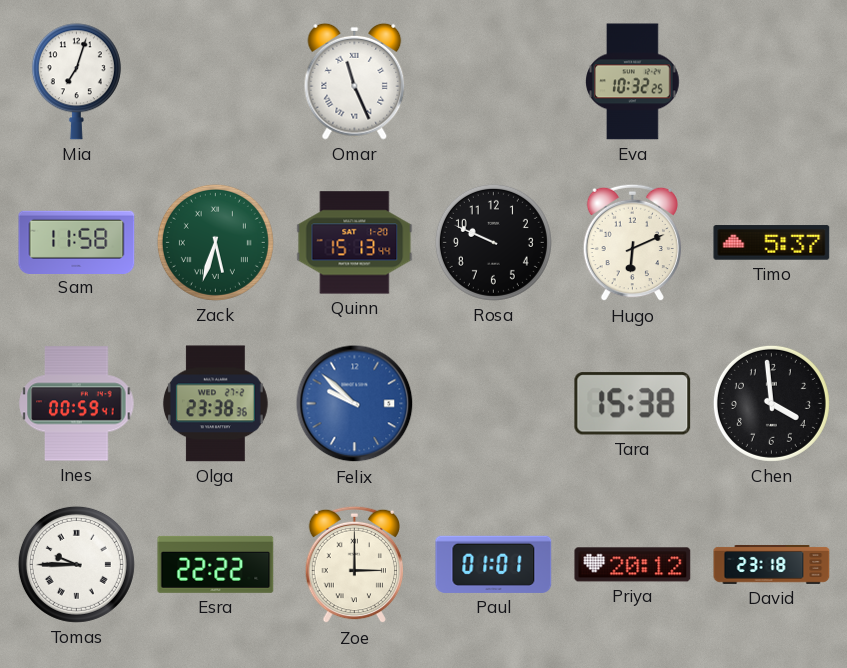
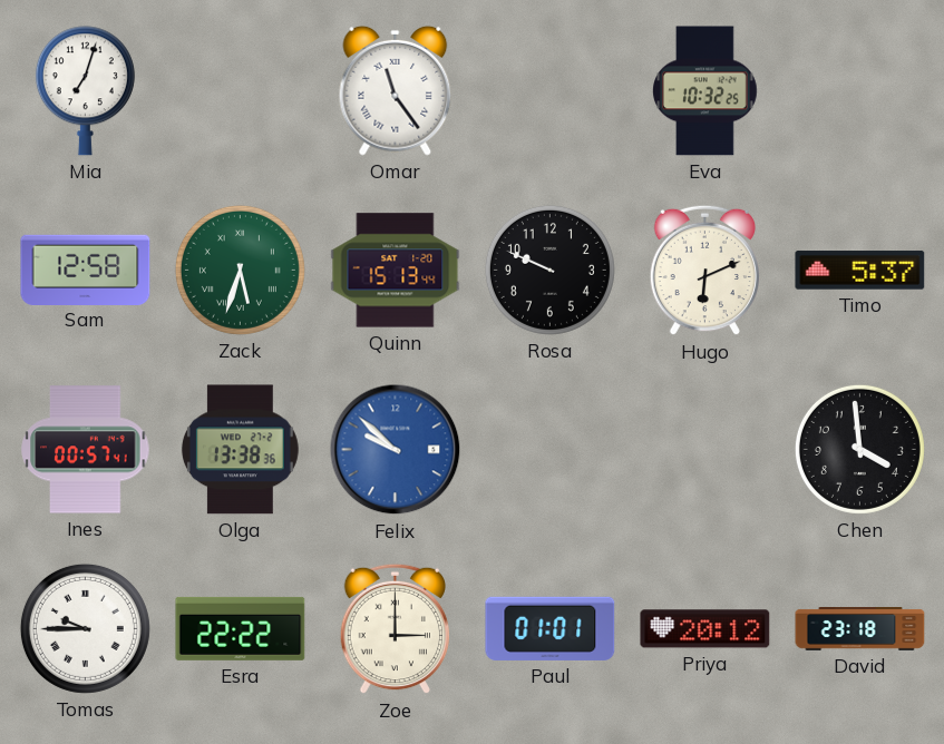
Omar: 11:26 -> 11:24 (396, 90)
Sam: 11:58 -> 12:58 (86, 270)
Ines: 00:59 -> 00:57 (86, 450)
Olga: 23:38 -> 13:38 (240, 450)
Tara: 15:38 -> none (633, 404)
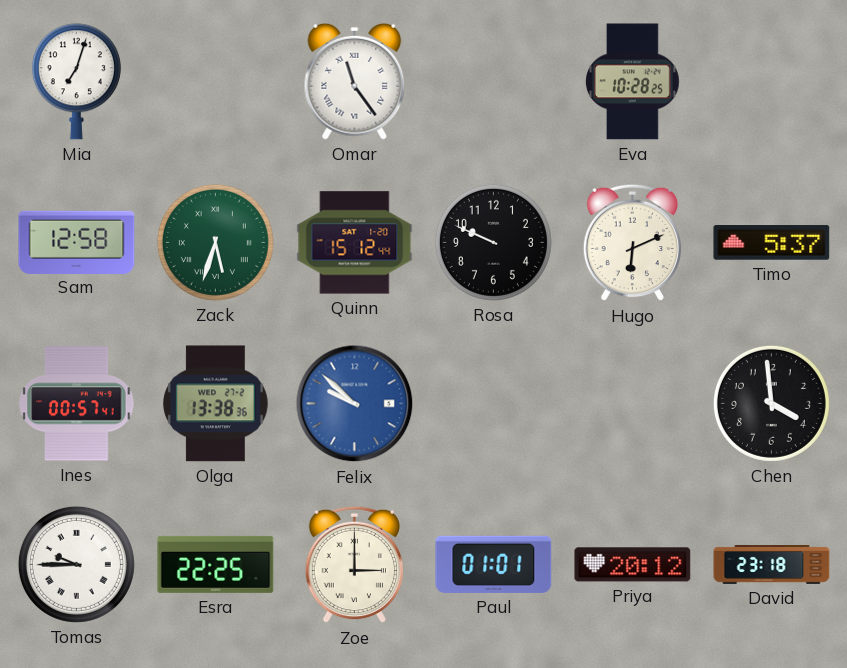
Eva: 10:32 -> 10:28 (633, 82)
Quinn: 15:13 -> 15:12 (355, 243)
Esra: 22:22 -> 22:25 (216, 564)
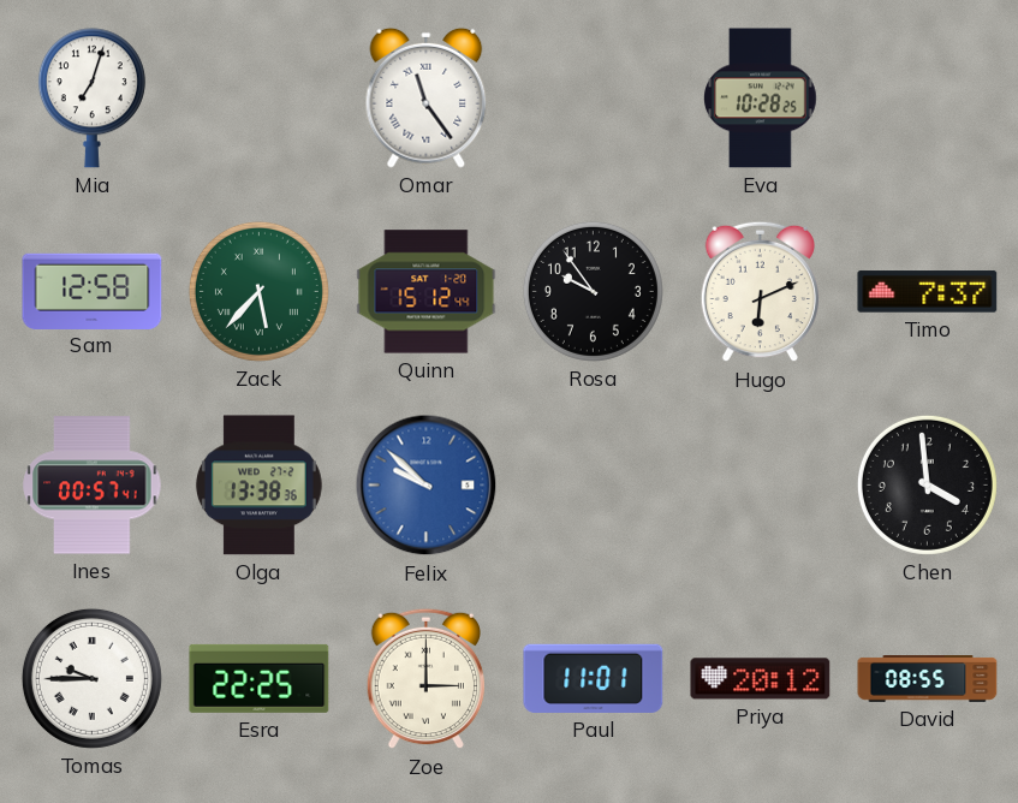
Zack: 5:33 -> 5:37 (258, 291)
Rosa: 9:49 -> 9:54 (593, 291)
Timo: 5:37 -> 7:37 (928, 292)
Paul: 01:01 -> 11:01 (594, 678)
David: 23:18 -> 08:55 (928, 679)
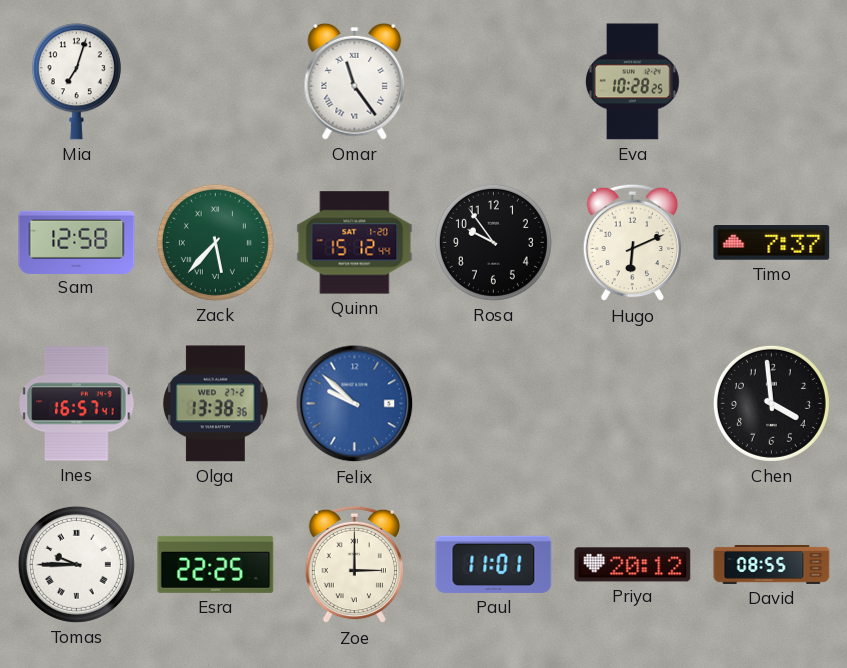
Ines: 00:57 -> 16:57 (77, 404)
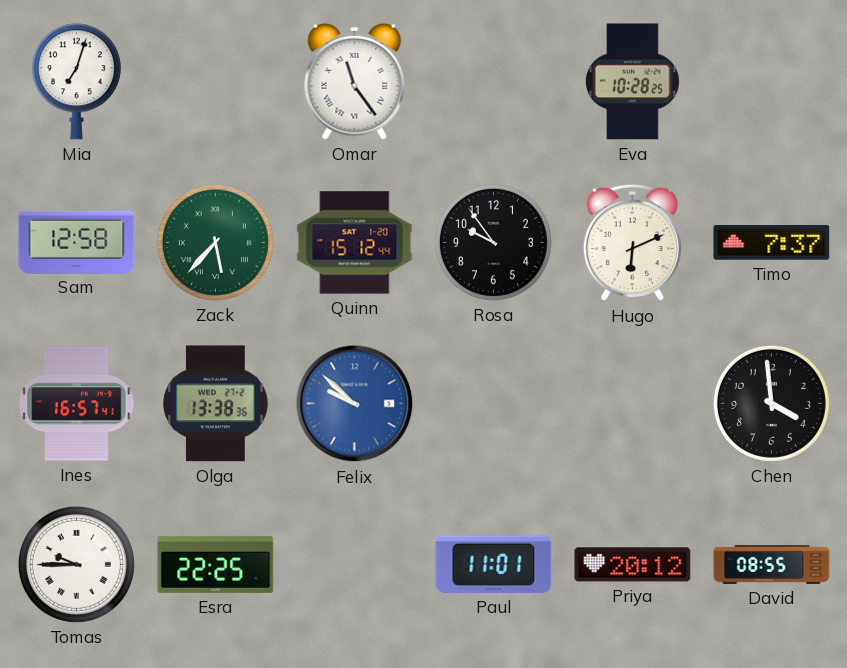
Zoe: 3:00 -> none (354, 565)
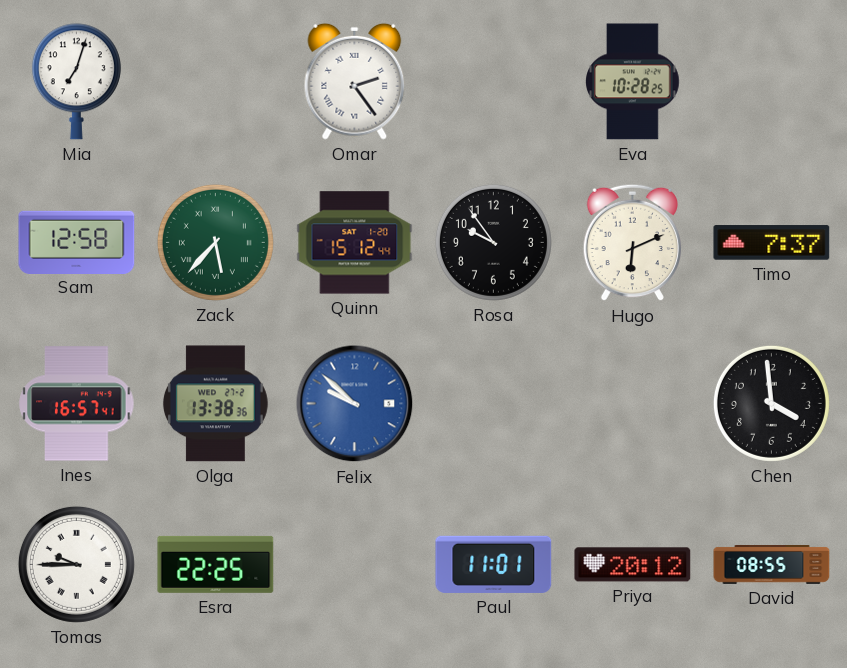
Omar: 11:24 -> 2:24 (355, 81)
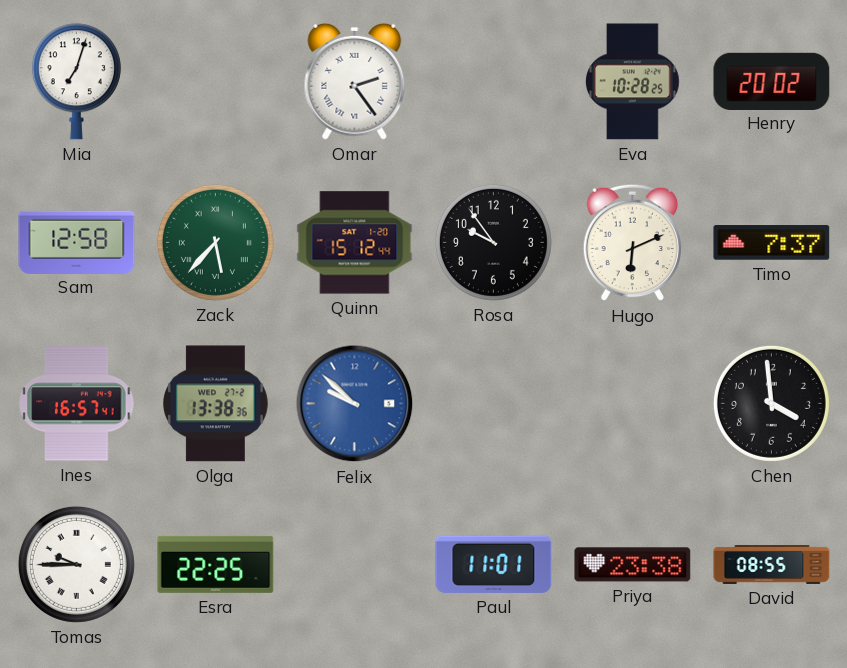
Henry: none -> 20:02 (772, 81)
Priya: 20:12 -> 23:38 (633, 565)
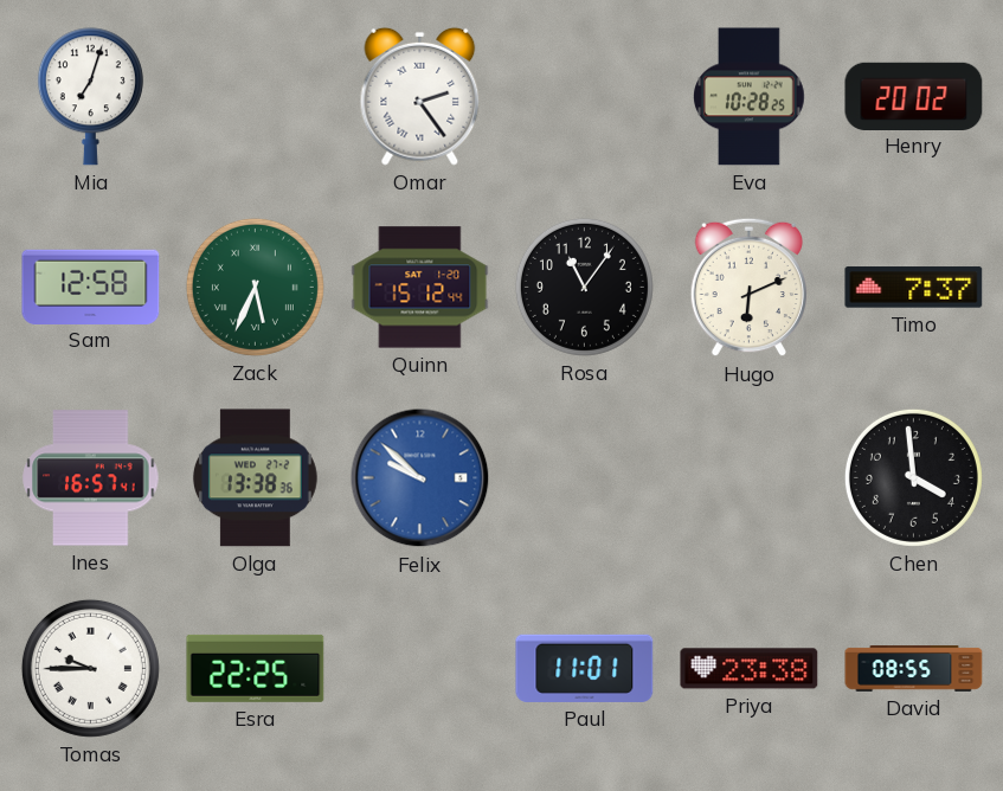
Zack: 5:37 -> 5:34 (255, 287)
Rosa: 9:54 -> 11:06 (584, 287)
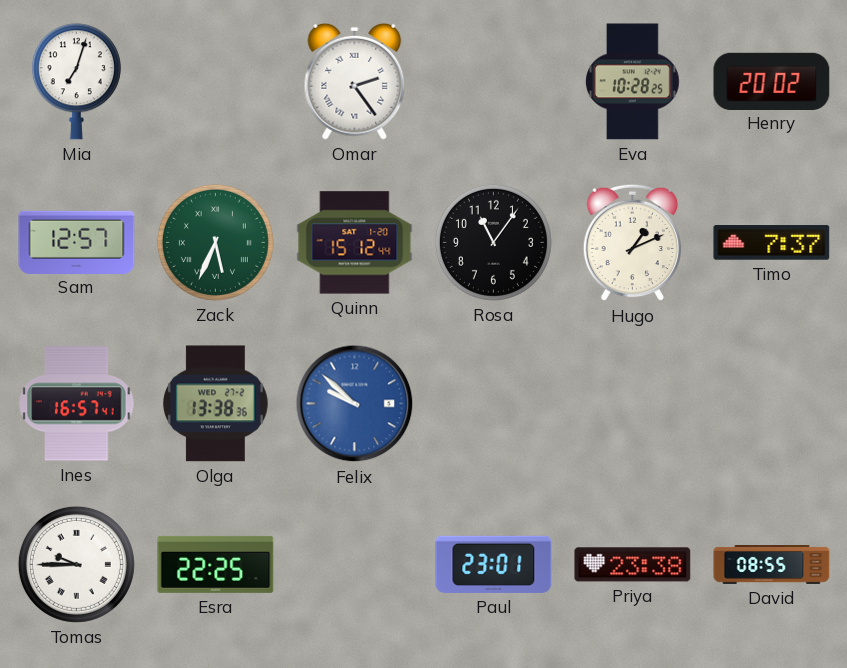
Sam: 12:58 -> 12:57 (77, 242)
Hugo: 6:11 -> 1:11 (632, 243)
Chen: 3:59 -> none (913, 477)
Paul: 11:01 -> 23:01 (494, 564)
